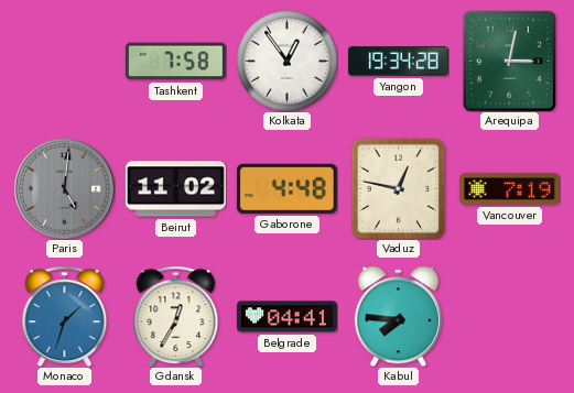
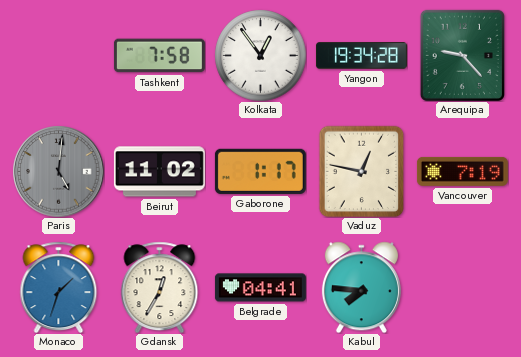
Arequipa: 3:02 -> 9:23 (462, 55)
Gaborone: 4:48 -> 1:17 (260, 171)
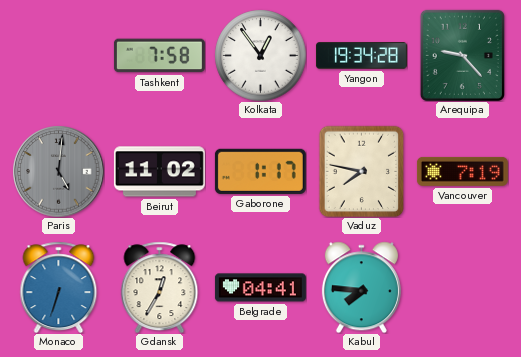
Vaduz: 12:47 -> 7:47 (362, 171)
Monaco: 1:33 -> 6:33 (59, 287)
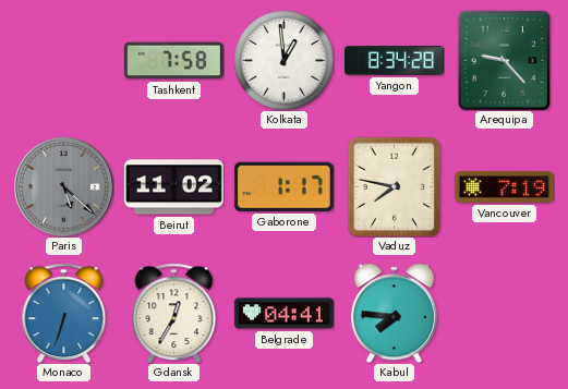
Kolkata: 12:54 -> 12:59 (283, 60)
Yangon: 19:34 -> 8:34 (394, 61)
Paris: 5:01 -> 5:22 (63, 186)
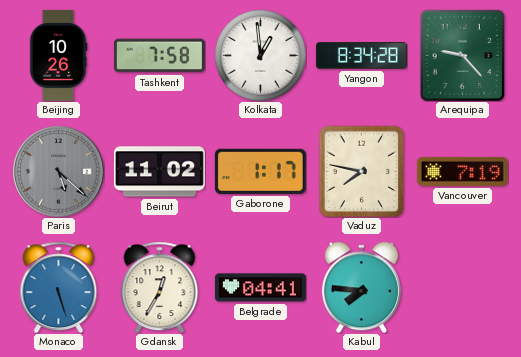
Beijing: none -> 10:26 (58, 55)
Monaco: 6:33 -> 5:27 (59, 287)
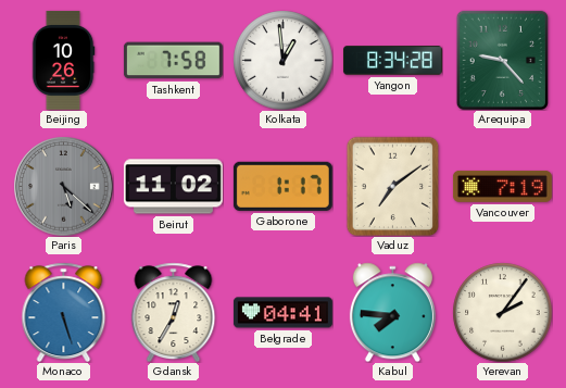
Vaduz: 7:47 -> 7:09 (393, 186)
Yerevan: none -> 2:06 (502, 312)
